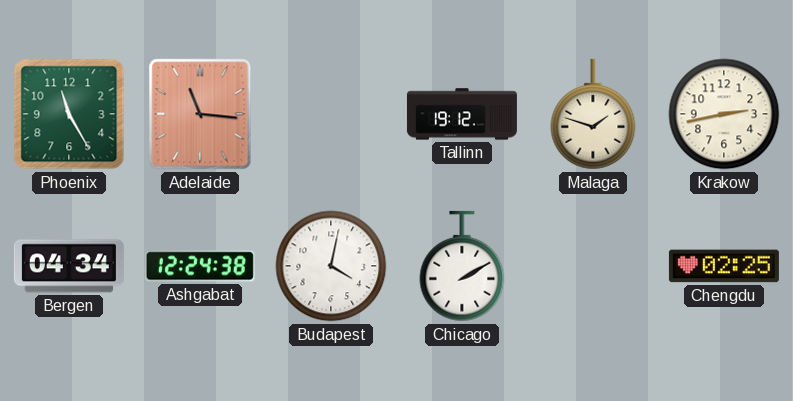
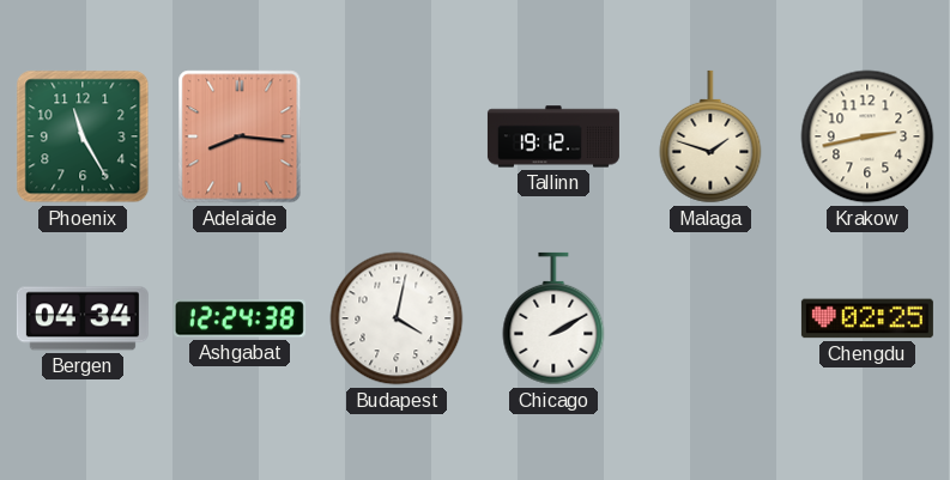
Adelaide: 11:16 -> 8:16 (240, 136)
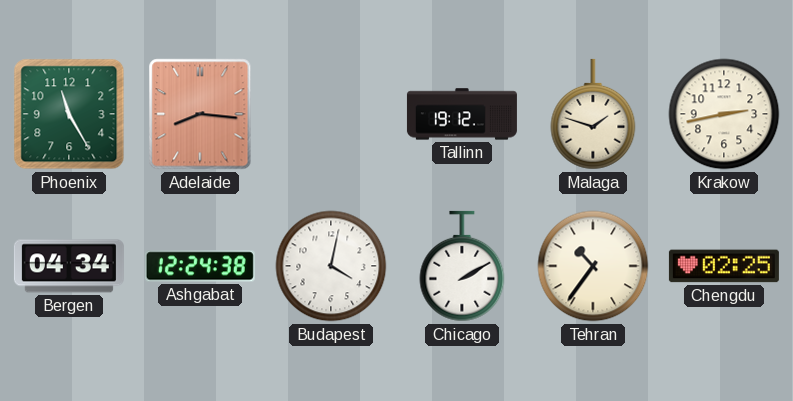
Tehran: none -> 10:36 (593, 266)
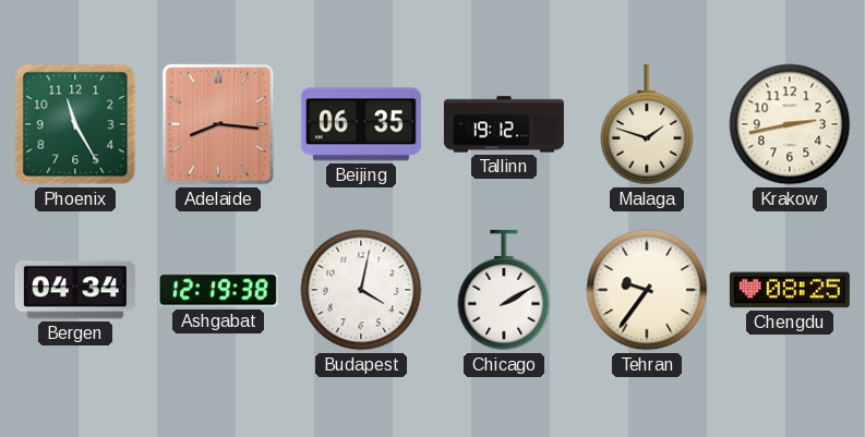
Beijing: none -> 06:35 (361, 124)
Ashgabat: 12:24 -> 12:19 (218, 290)
Tehran: 10:36 -> 9:36 (647, 290)
Chengdu: 02:25 -> 08:25 (790, 290)
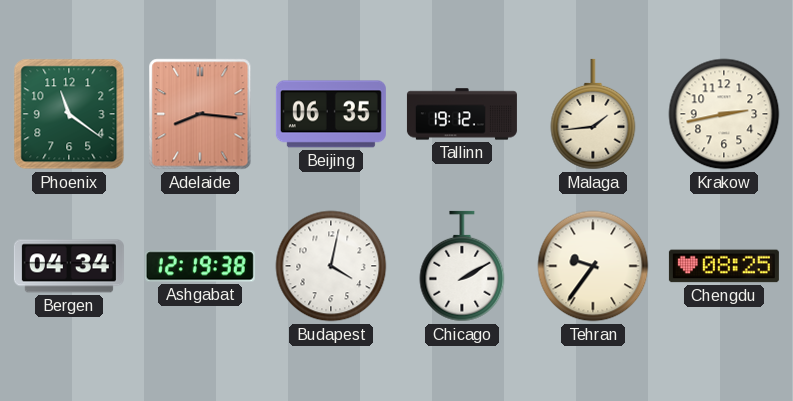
Phoenix: 11:25 -> 11:21 (69, 114)
Malaga: 1:48 -> 1:44 (593, 114)
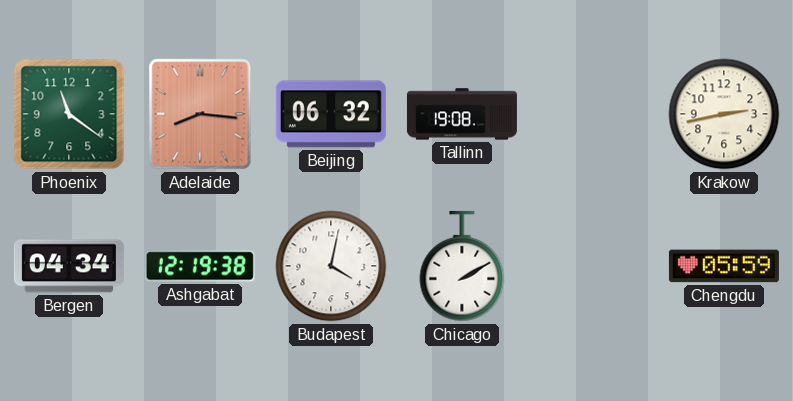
Beijing: 06:35 -> 06:32 (331, 114)
Tallinn: 19:12 -> 19:08 (462, 114)
Malaga: 1:44 -> none (593, 114)
Tehran: 9:36 -> none (593, 266)
Chengdu: 08:25 -> 05:59 (724, 266)
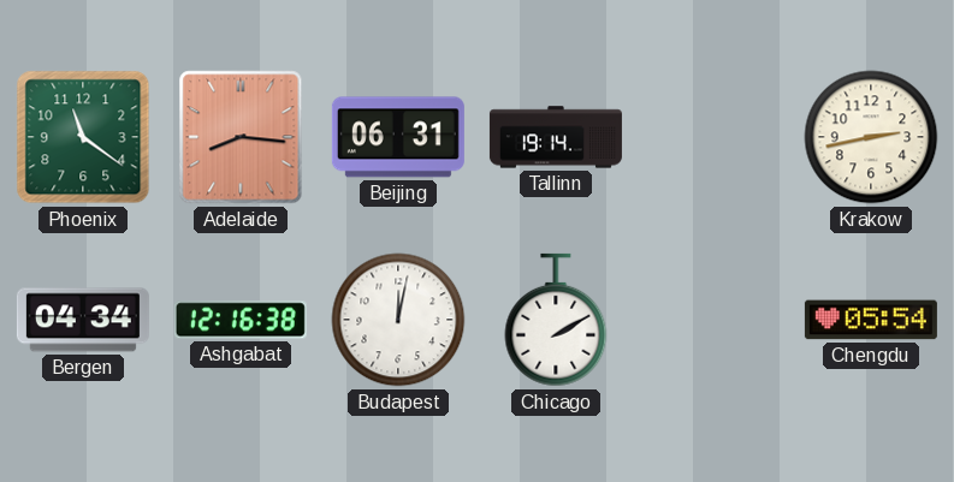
Beijing: 06:32 -> 06:31 (398, 137)
Tallinn: 19:08 -> 19:14 (556, 137)
Ashgabat: 12:19 -> 12:16 (241, 320)
Budapest: 4:02 -> 12:02 (398, 320)
Chengdu: 05:59 -> 05:54 (871, 320)
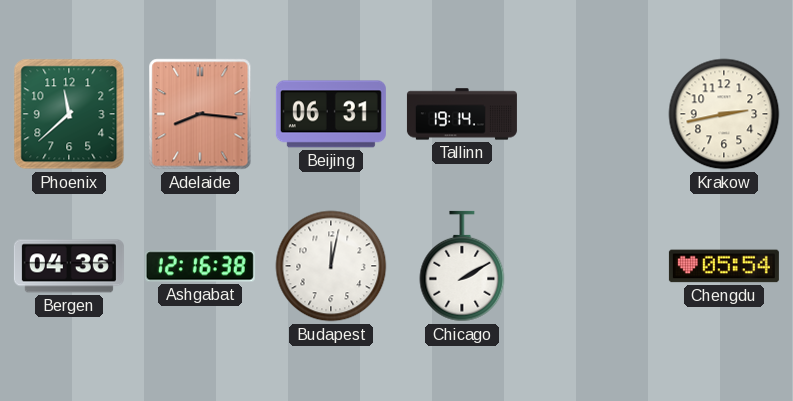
Phoenix: 11:21 -> 11:38 (69, 114)
Bergen: 04:34 -> 04:36 (69, 266)
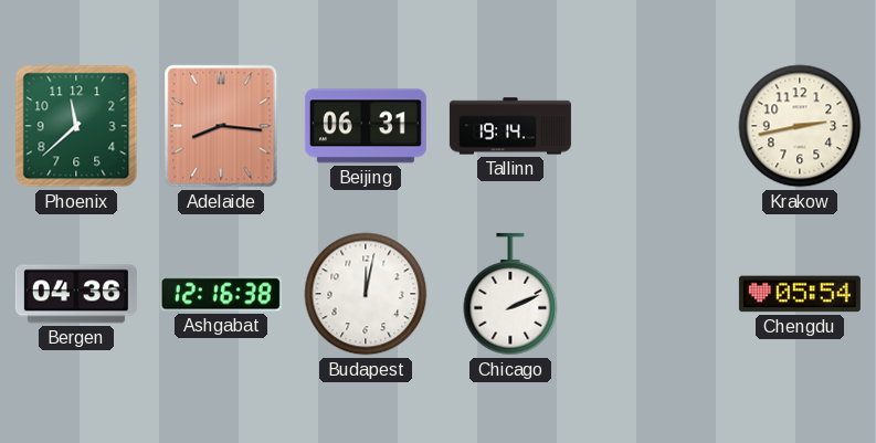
Chicago: 2:10 -> 2:11 (510, 294)
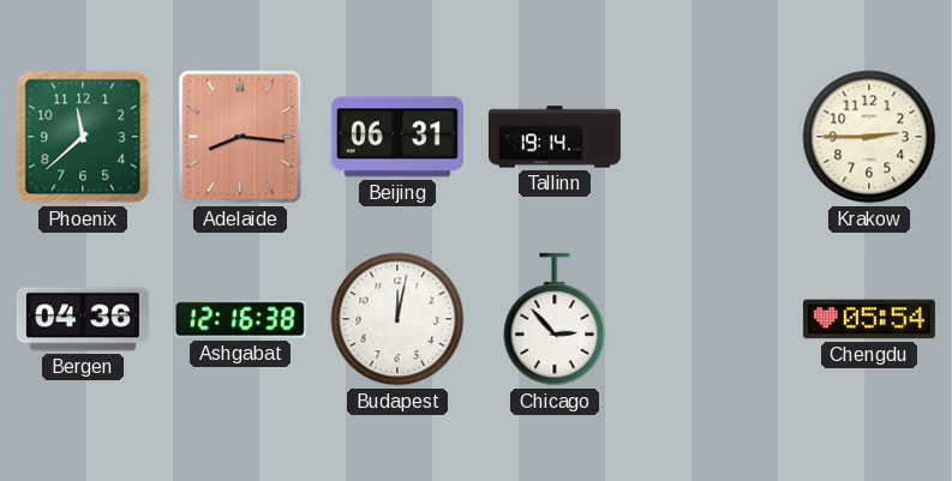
Krakow: 2:43 -> 2:45 (869, 137)
Chicago: 2:11 -> 2:53 (555, 319)
